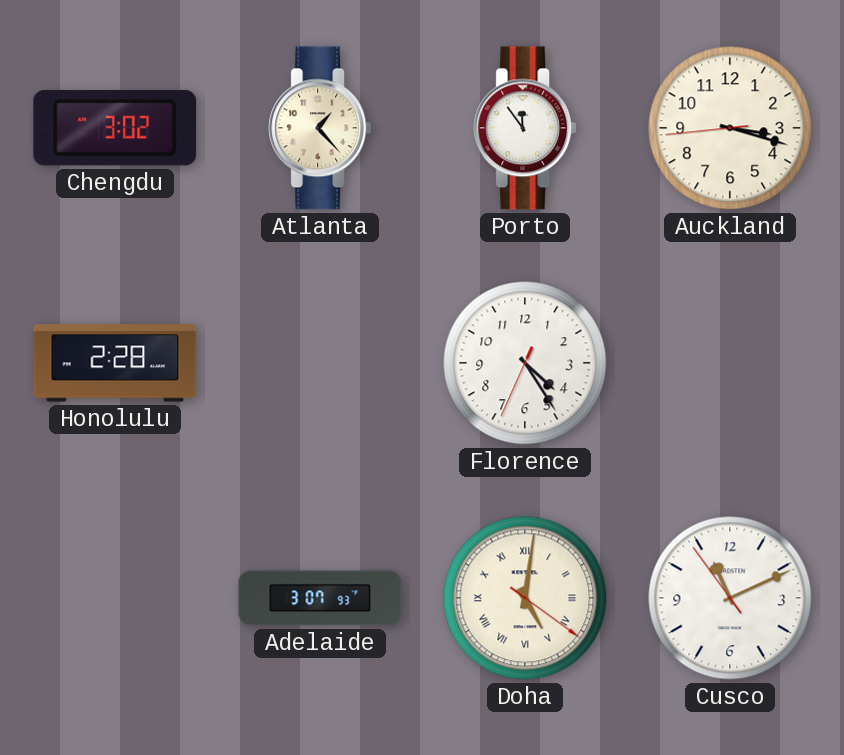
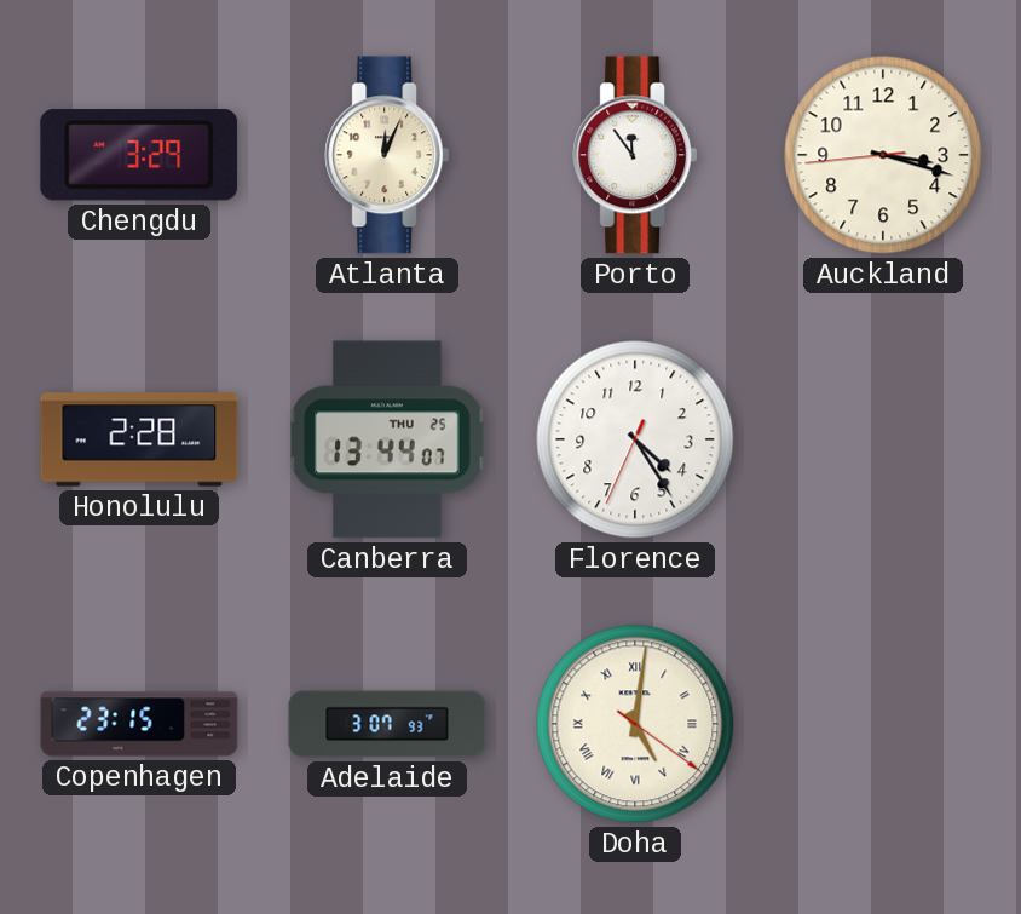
Chengdu: 3:02 -> 3:29 (139, 155)
Atlanta: 1:23 -> 12:04 (387, 155)
Canberra: none -> 13:44 (388, 439)
Copenhagen: none -> 23:15 (139, 724)
Cusco: 11:10 -> none (730, 598)
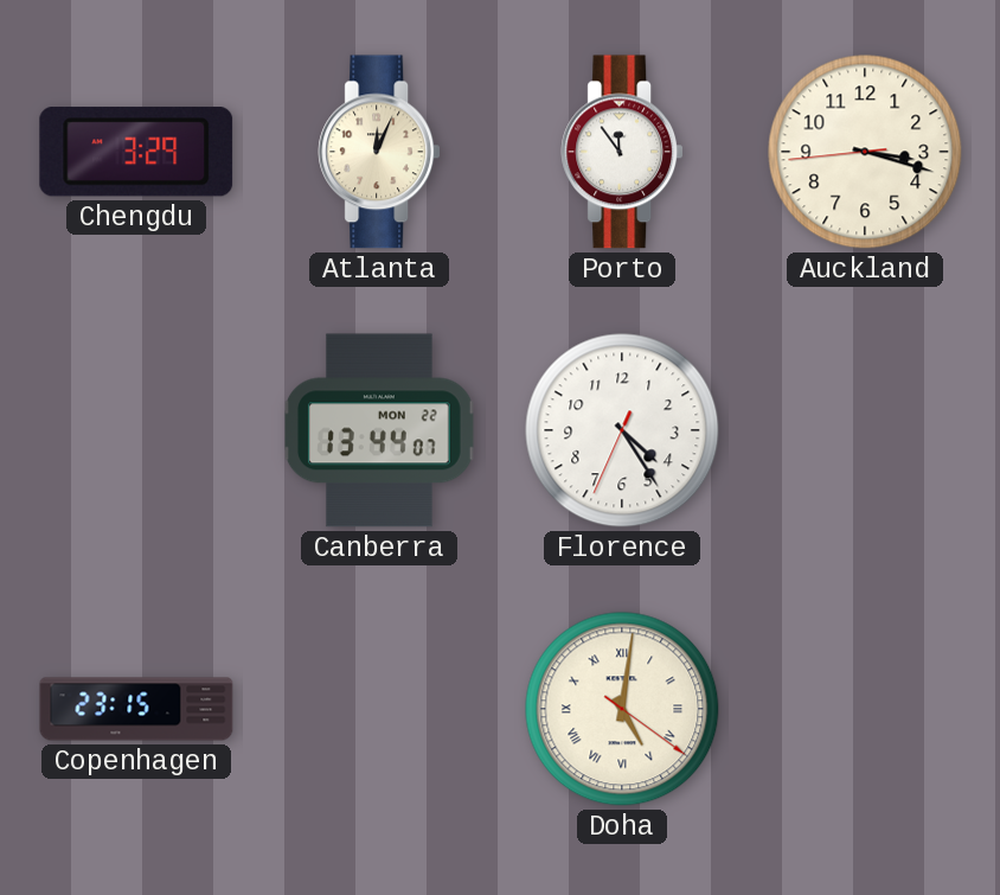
Honolulu: 2:28 -> none (139, 439)
Canberra date: THU 25 -> MON 22 (380, 430)
Adelaide: 3:07 -> none (387, 724)
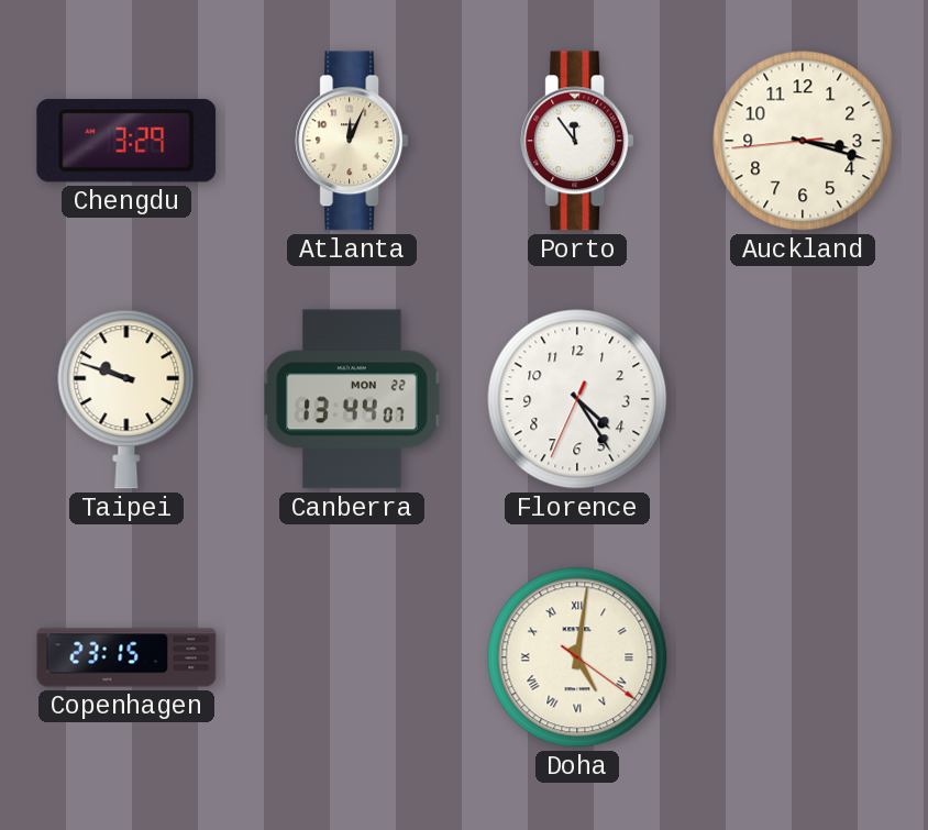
Taipei: none -> 9:48 (126, 399)
